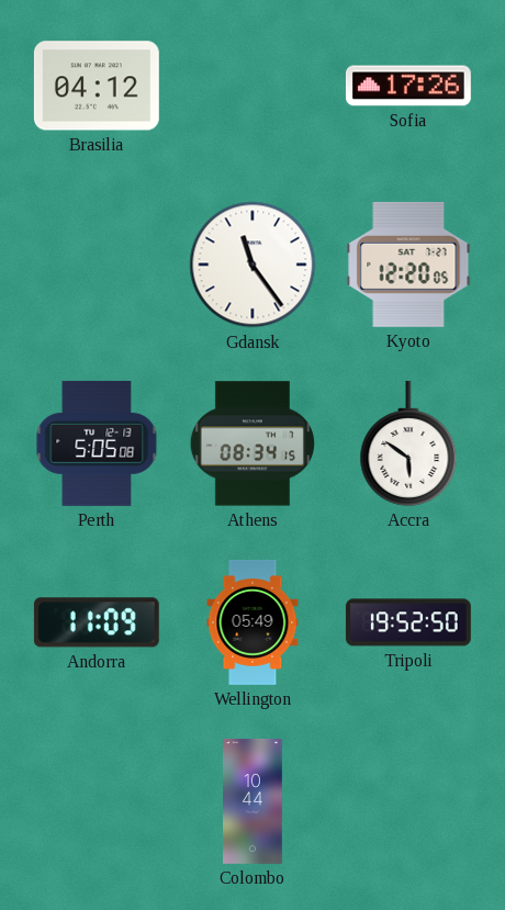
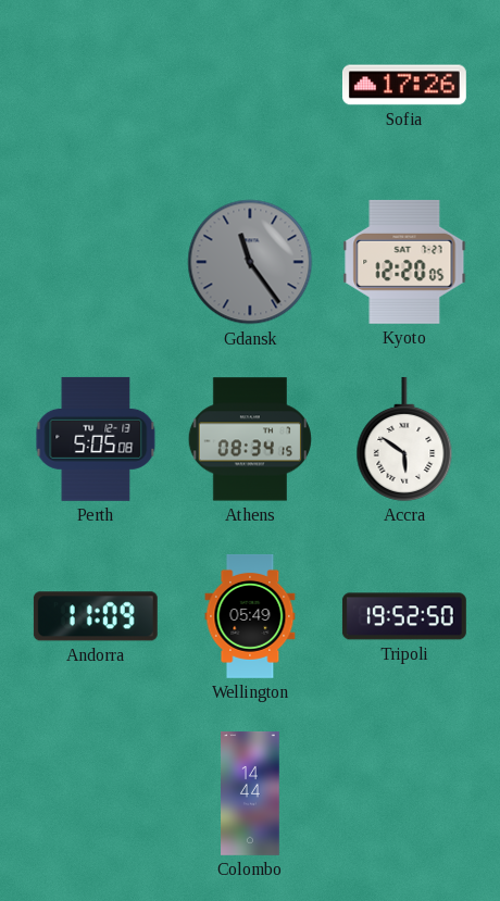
Brasilia: 04:12 -> none (97, 86)
Gdansk dial: white -> grey (250, 262)
Colombo: 10:44 -> 14:44 (250, 793)
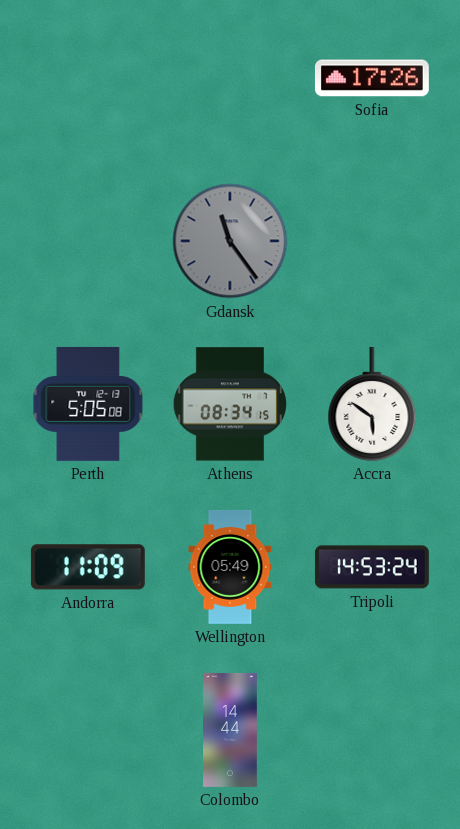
Kyoto: 12:20 -> none (404, 262)
Tripoli: 19:52 -> 14:53 (372, 567)
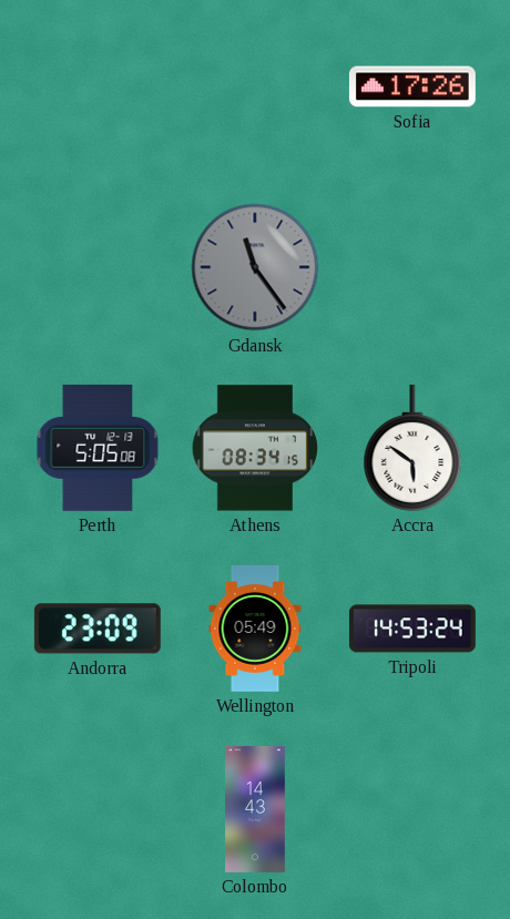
Andorra: 11:09 -> 23:09 (98, 629)
Colombo: 14:44 -> 14:43 (255, 809)
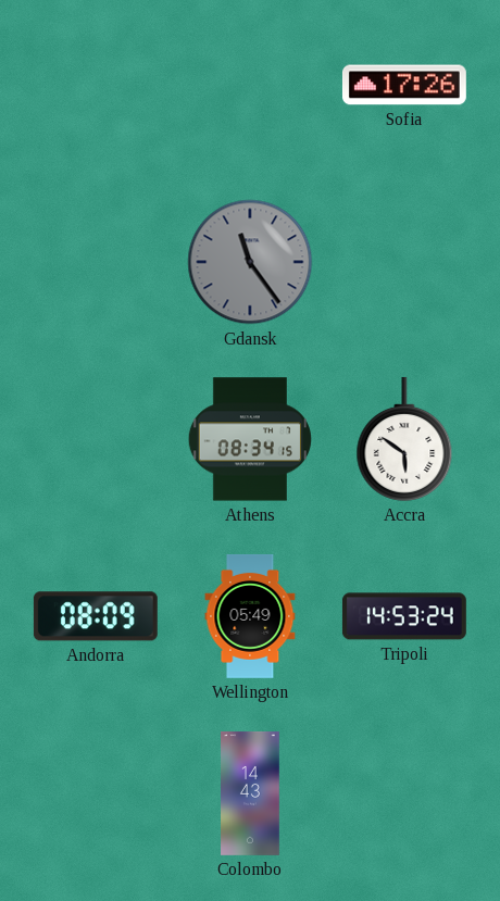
Perth: 5:05 -> none (98, 448)
Andorra: 23:09 -> 08:09 (96, 616)
